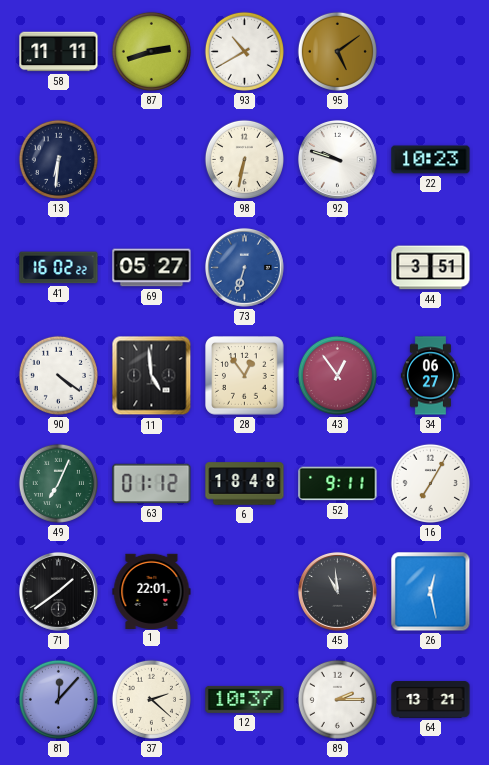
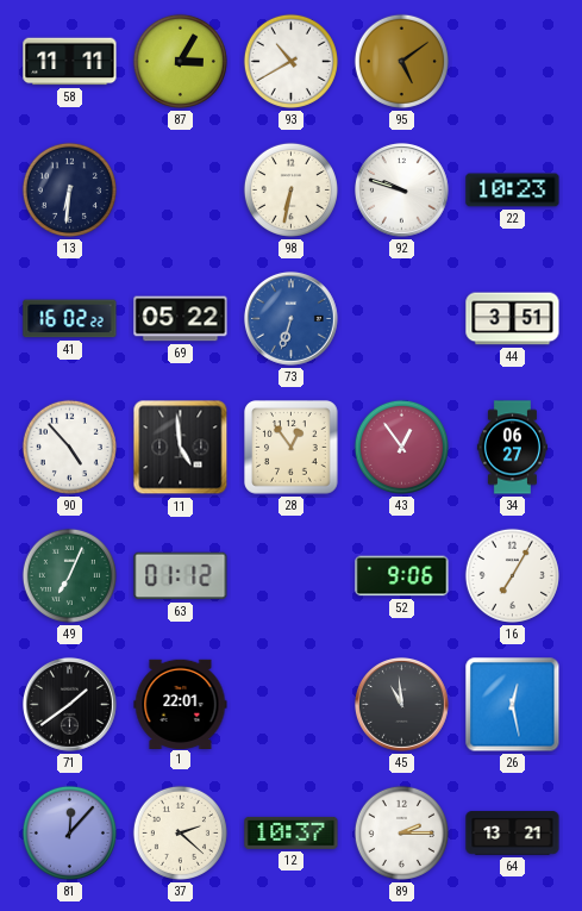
87: 2:42 -> 3:05 (180, 61)
69: 05:27 -> 05:22 (181, 319)
90: 4:21 -> 4:53 (69, 447)
6: 18:48 -> none (245, 484)
52: 9:11 -> 9:06 (402, 576)
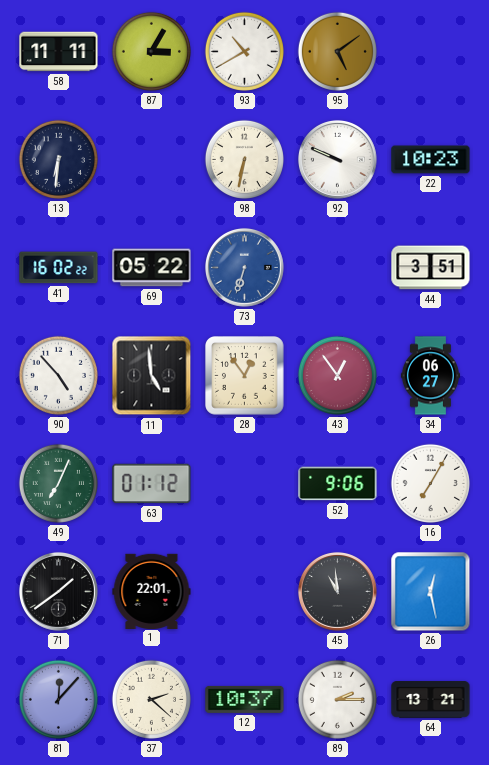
92: 9:48 -> 9:49 (338, 160)
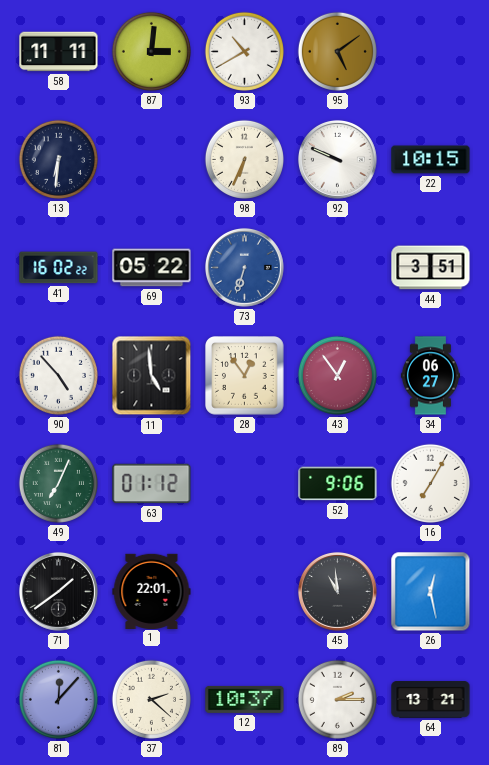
87: 3:05 -> 3:01 (151, 51)
98: 6:32 -> 6:34 (244, 159)
22: 10:23 -> 10:15 (431, 160)
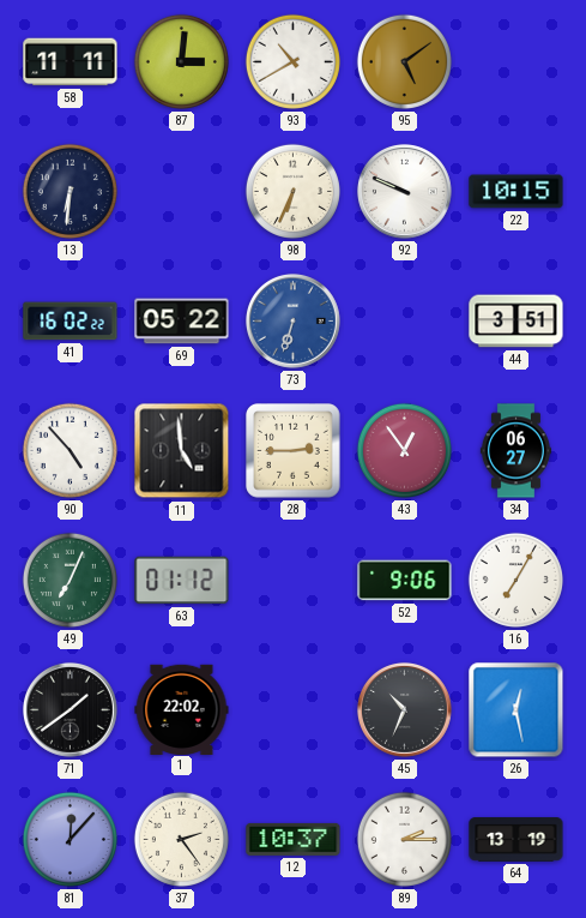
28: 12:54 -> 2:45 (294, 451)
1: 22:01 -> 22:02 (182, 709)
45: 10:59 -> 10:34 (405, 710)
37: 2:22 -> 2:24 (181, 839)
64: 13:21 -> 13:19 (516, 840)
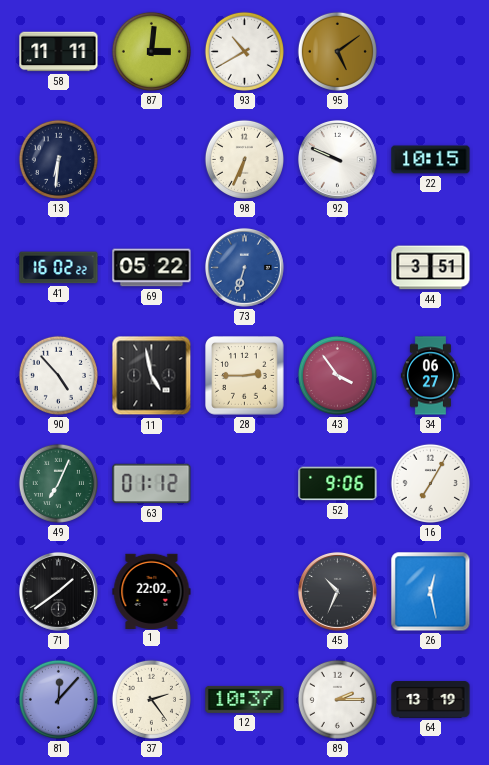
11: 4:59 -> 4:58 (152, 376)
43: 12:54 -> 3:54 (337, 375)
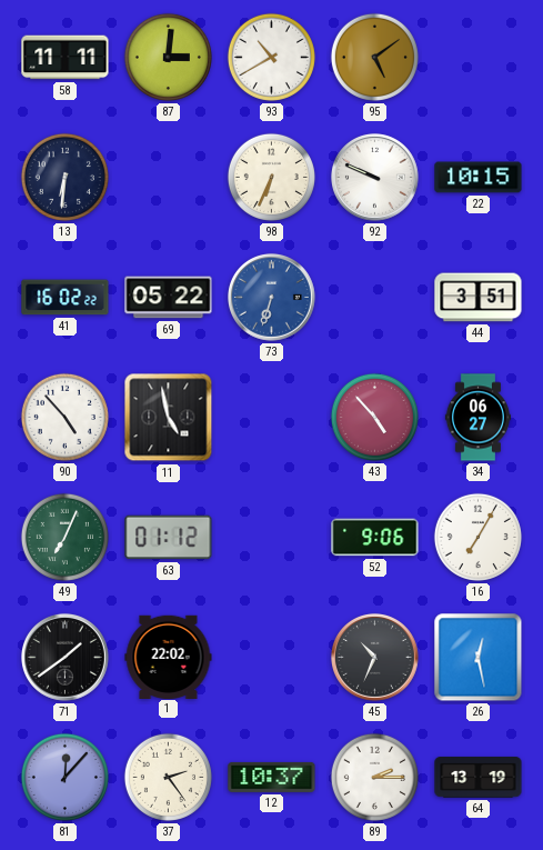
28: 2:45 -> none (245, 376)
43: 3:54 -> 4:53 (374, 417)
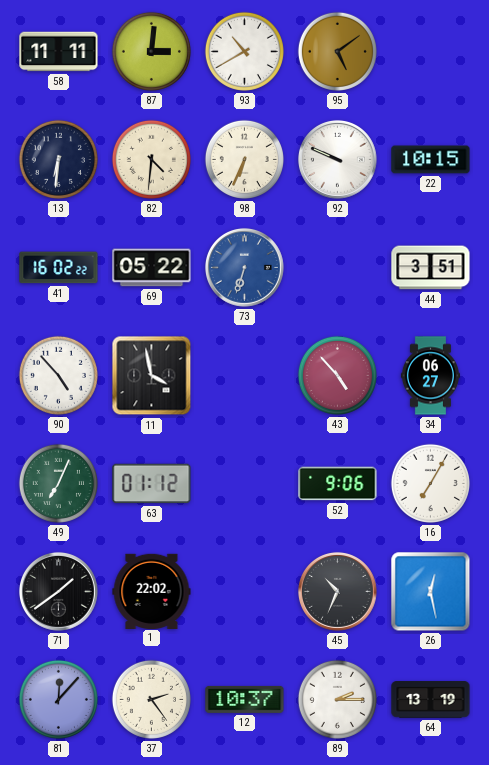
82: none -> 4:31 (151, 159)
11: 4:58 -> 3:58 (152, 376)
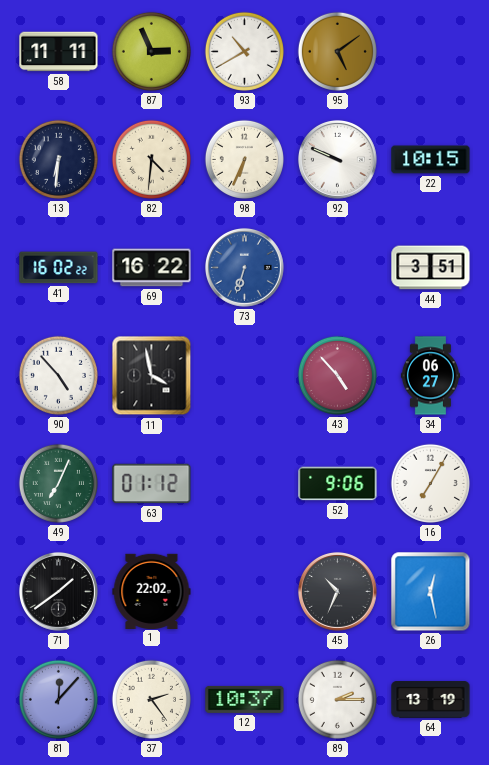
87: 3:01 -> 2:56 (151, 51)
69: 05:22 -> 16:22 (152, 268)
